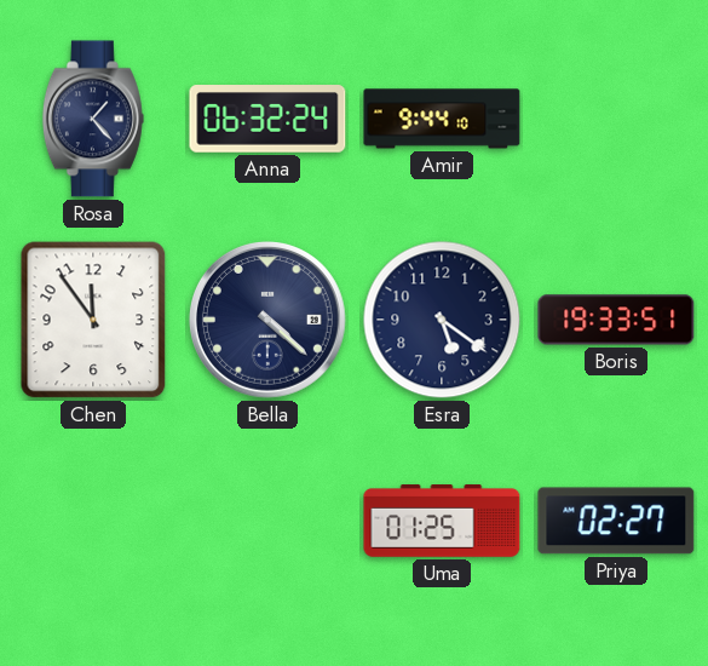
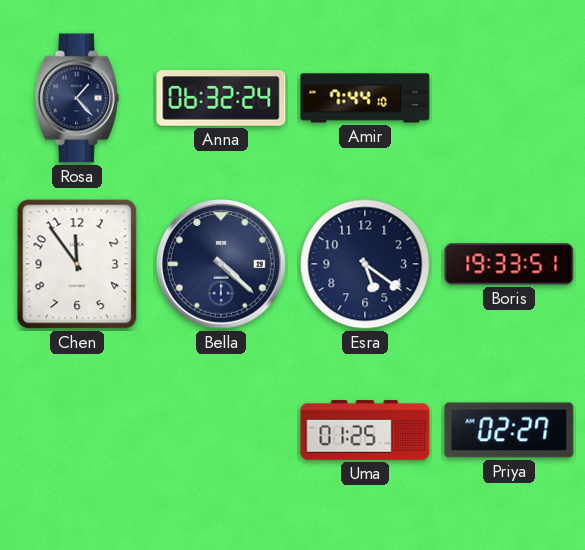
Amir: 9:44 -> 7:44 (365, 98)
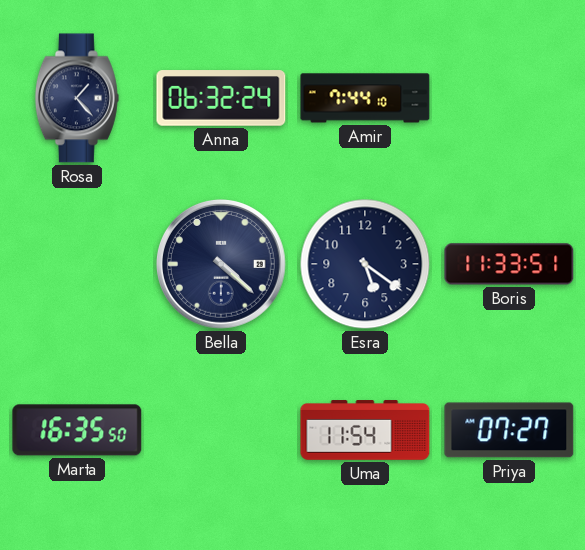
Chen: 11:54 -> none (77, 264)
Boris: 19:33 -> 11:33 (509, 264)
Marta: none -> 16:35 (77, 430)
Uma: 01:25 -> 11:54 (365, 430)
Priya: 02:27 -> 07:27 (509, 430)
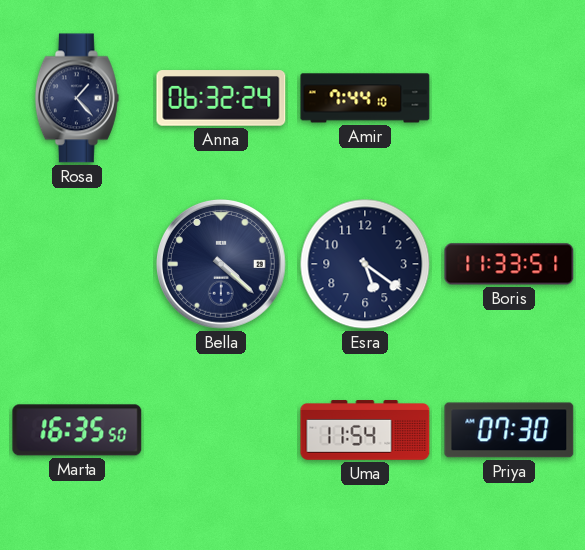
Priya: 07:27 -> 07:30 (509, 430)
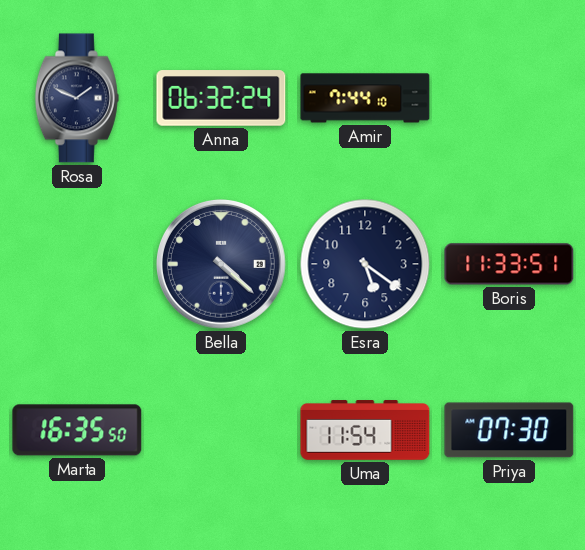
Rosa: 1:23 -> 1:49 (77, 98)
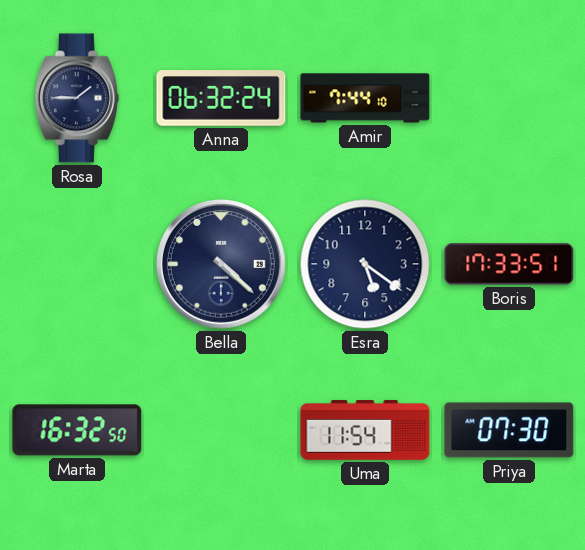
Rosa: 1:49 -> 1:45 (77, 98)
Boris: 11:33 -> 17:33 (509, 264)
Marta: 16:35 -> 16:32 (77, 430)
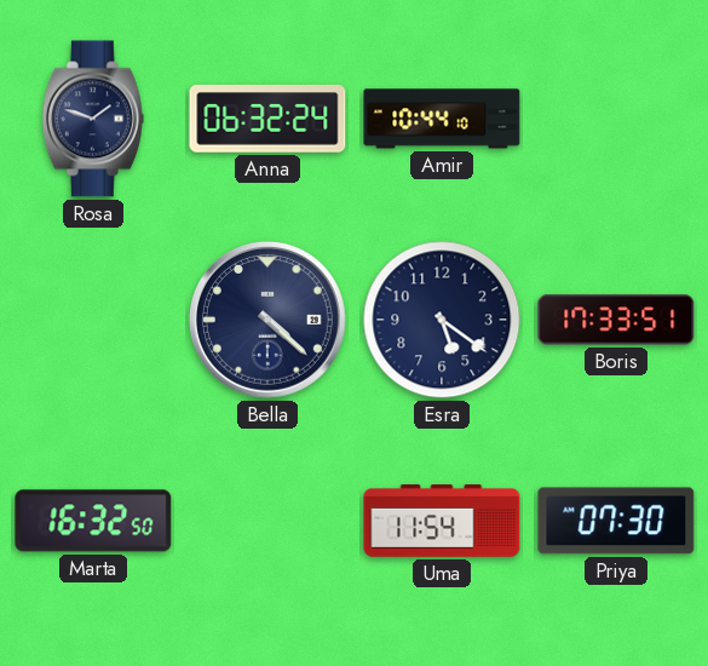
Rosa: 1:45 -> 1:48 (93, 119)
Amir: 7:44 -> 10:44 (442, 119)
